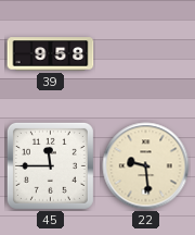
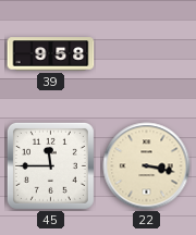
22: 9:29 -> 3:17 (147, 166)
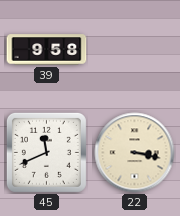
45: 11:45 -> 11:41 (46, 152)
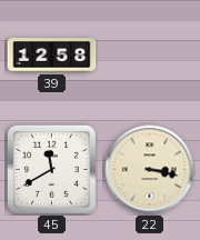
39: 9:58 -> 12:58 (52, 56)
45: 11:41 -> 11:40 (51, 169)
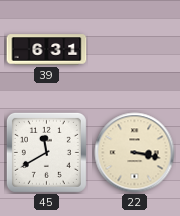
39: 12:58 -> 6:31 (47, 50)
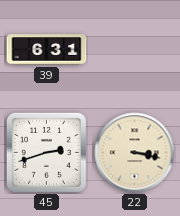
45: 11:40 -> 2:42 (46, 152)
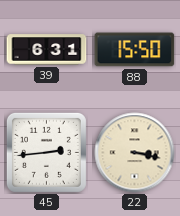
88: none -> 15:50 (135, 50)
45: 2:42 -> 2:44 (46, 152)
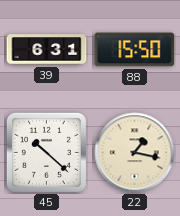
45: 2:44 -> 10:22 (46, 152)
22: 3:17 -> 1:17 (135, 153)
